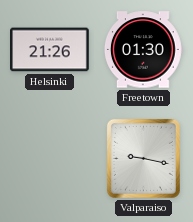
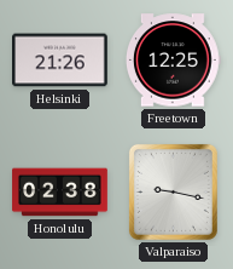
Freetown: 01:30 -> 12:25 (173, 61)
Honolulu: none -> 02:38 (60, 193)
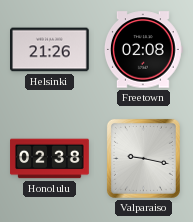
Freetown: 12:25 -> 02:08 (143, 50)
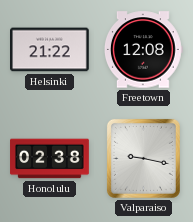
Helsinki: 21:26 -> 21:22 (50, 50)
Freetown: 02:08 -> 12:08 (143, 50)
